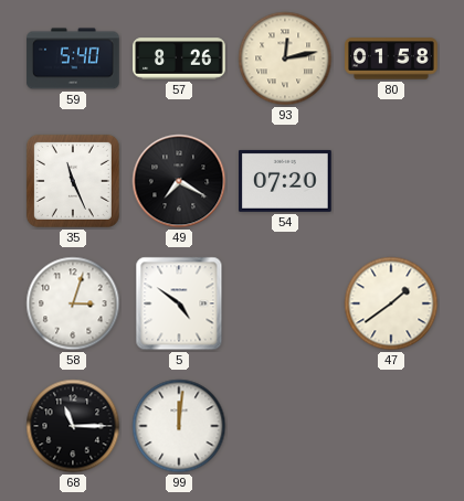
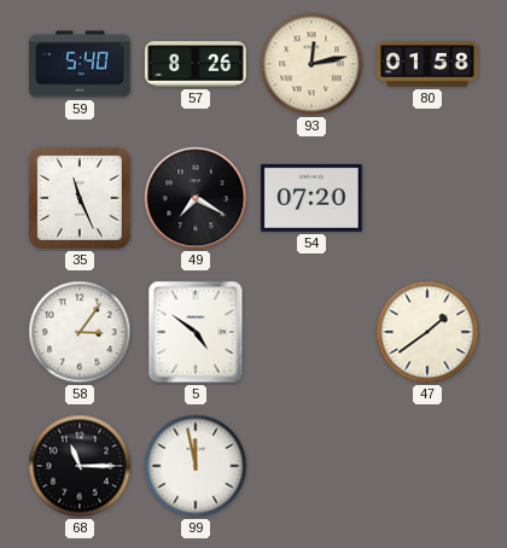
58: 3:03 -> 3:06 (80, 332)
99: 12:01 -> 11:58 (196, 466)
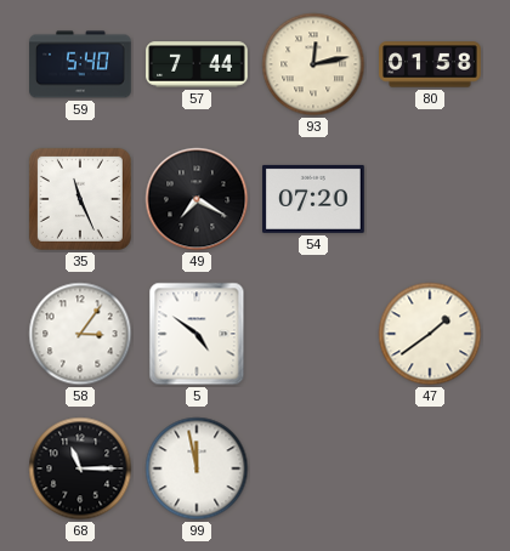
57: 8:26 -> 7:44 (197, 64)
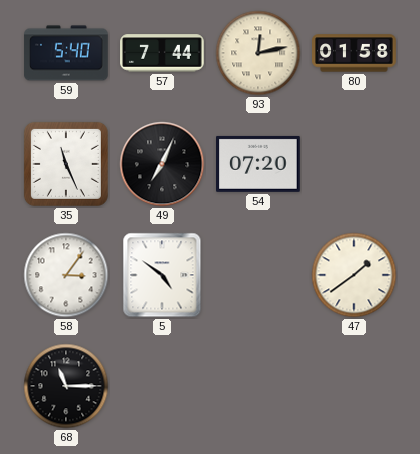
49: 7:20 -> 7:04 (162, 164)
99: 11:58 -> none (197, 468)
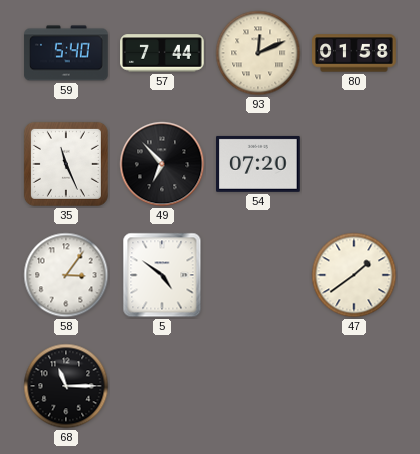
93: 12:13 -> 12:11 (258, 53)
49: 7:04 -> 6:53 (162, 164)
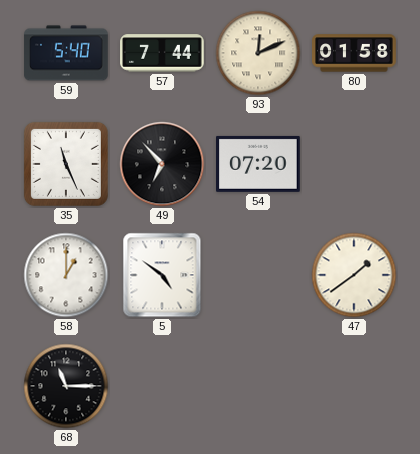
58: 3:06 -> 1:00 (66, 275)
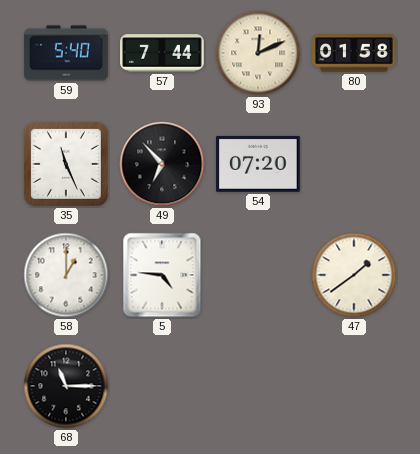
5: 4:51 -> 4:46 (162, 275)
